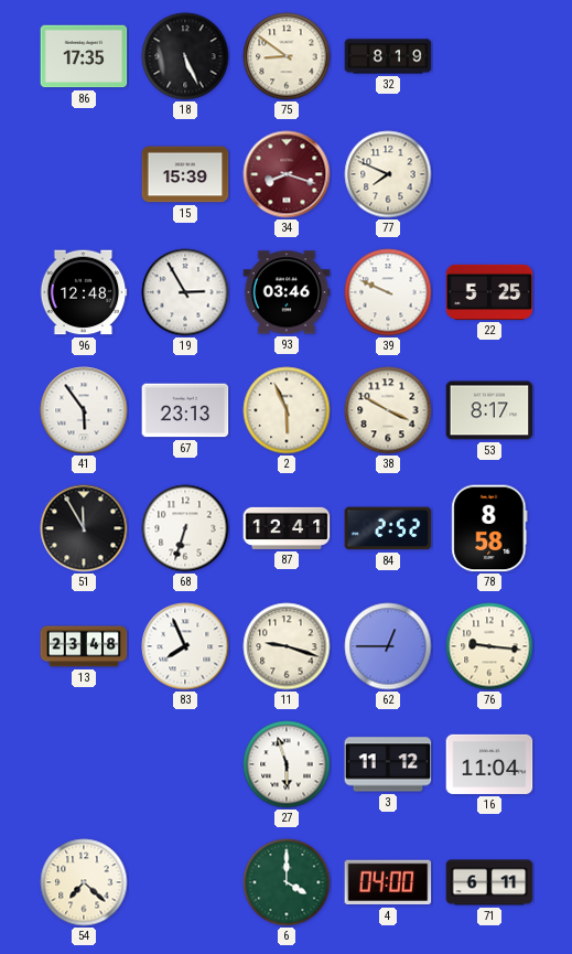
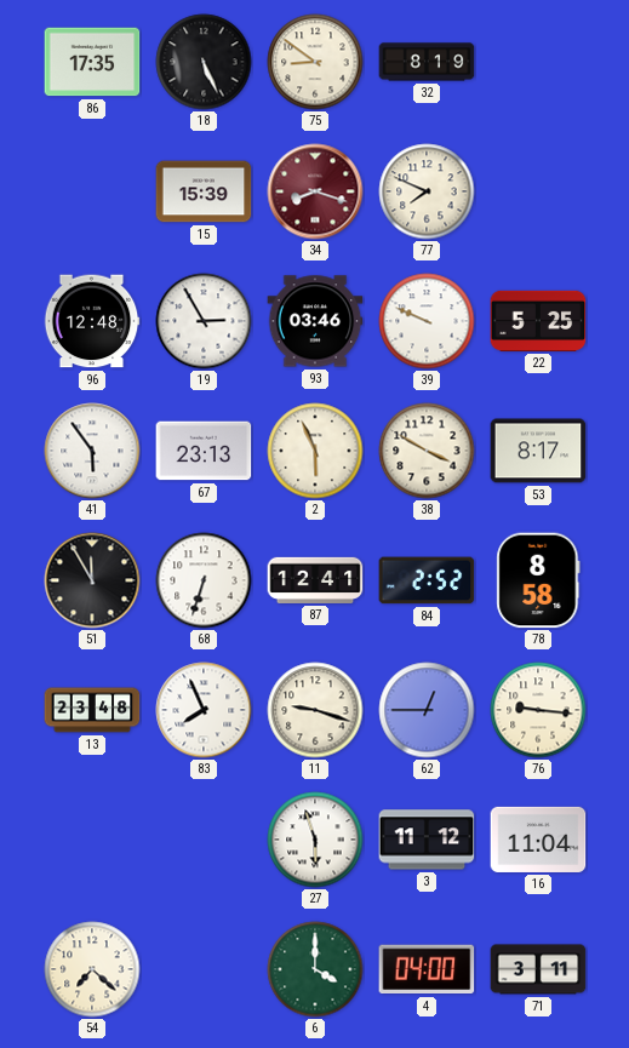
71: 6:11 -> 3:11 (538, 969)
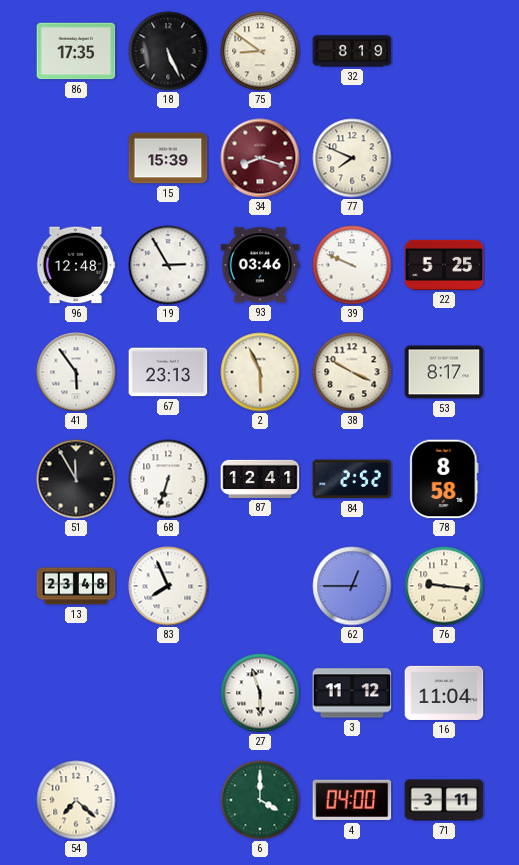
11: 9:18 -> none (315, 710)
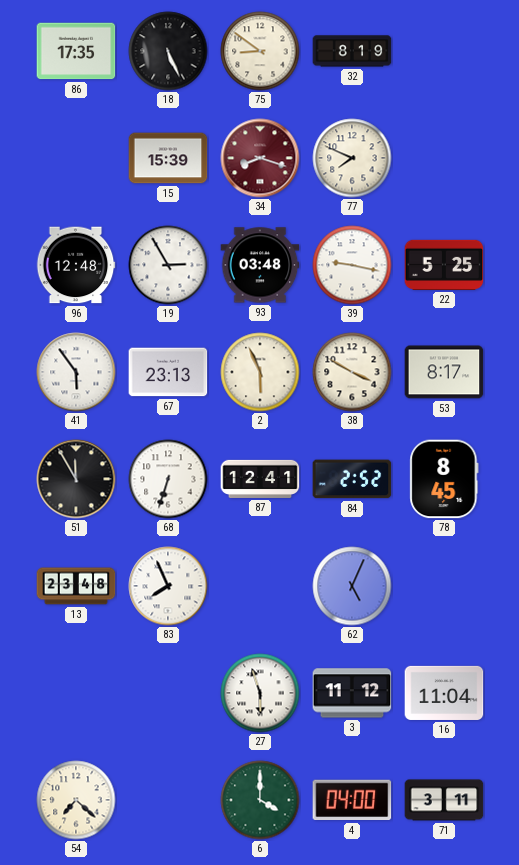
93: 03:46 -> 03:48 (260, 265)
39: 9:49 -> 9:17 (352, 265)
78: 8:58 -> 8:45 (444, 479)
62: 12:45 -> 5:04 (352, 586)
76: 9:16 -> none (444, 586)
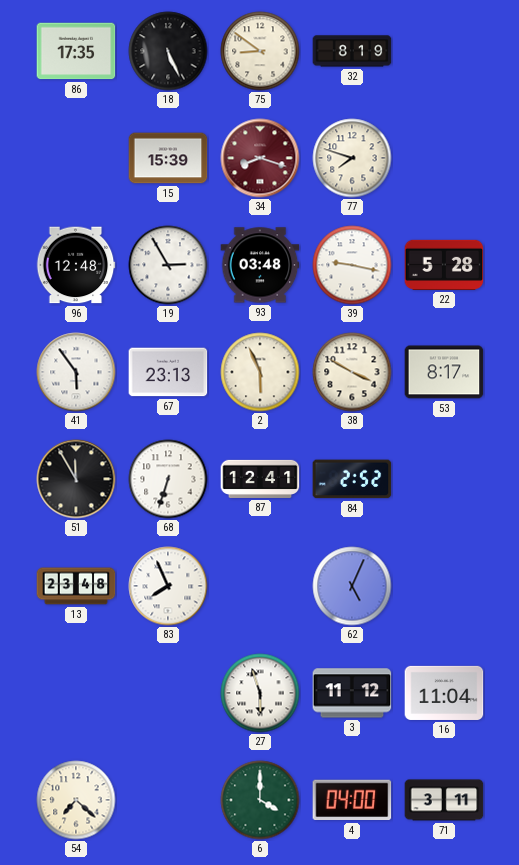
77: 7:49 -> 7:48 (352, 158)
22: 5:25 -> 5:28 (444, 265)
78: 8:45 -> none (444, 479)
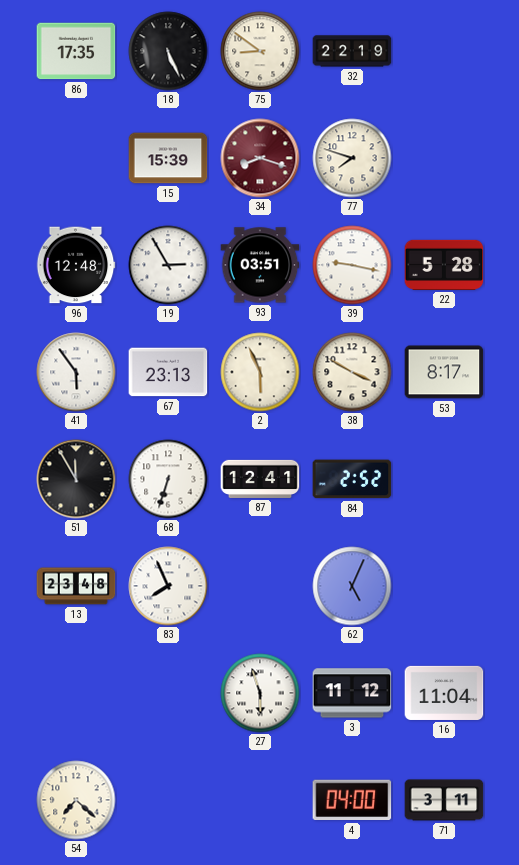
32: 8:19 -> 22:19 (352, 51)
93: 03:48 -> 03:51 (260, 265)
6: 4:00 -> none (260, 800)
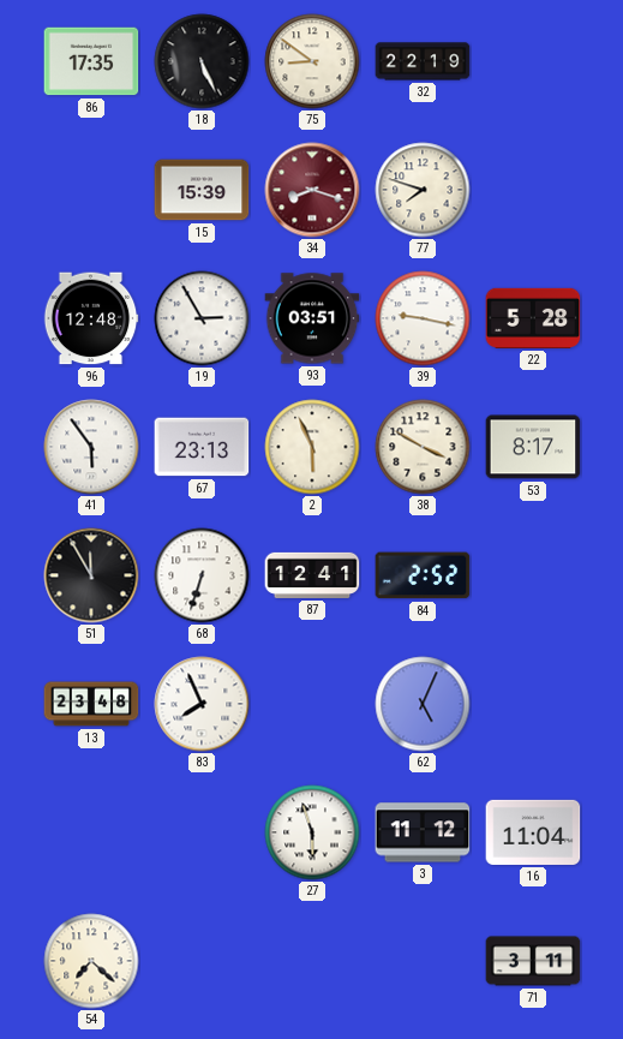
4: 04:00 -> none (352, 800)
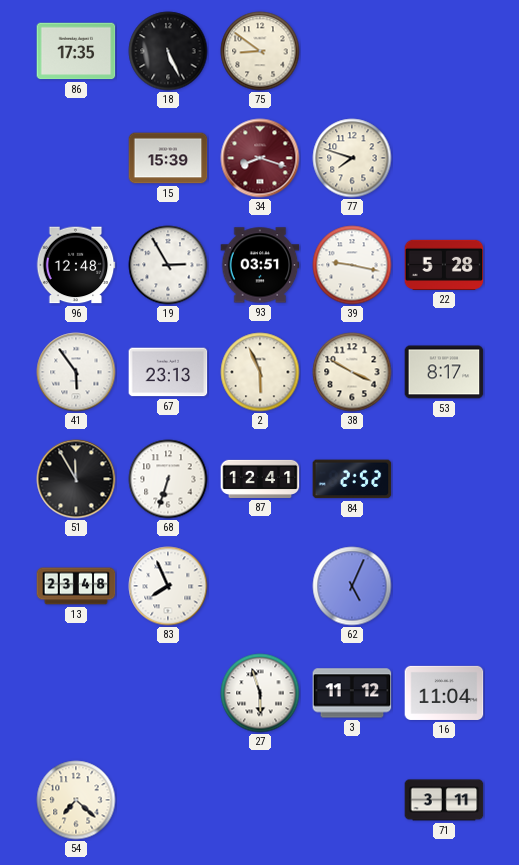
32: 22:19 -> none (423, 61)
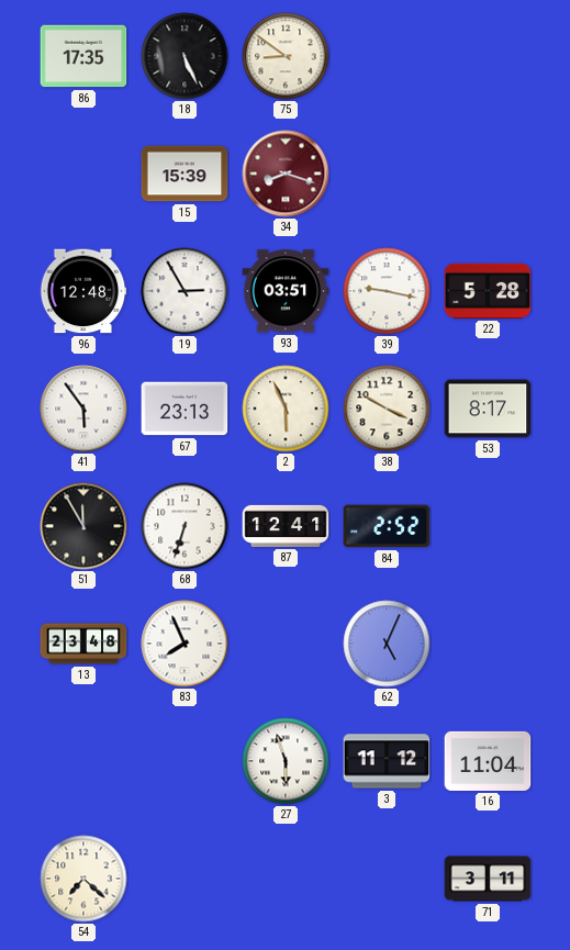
77: 7:48 -> none (352, 158)
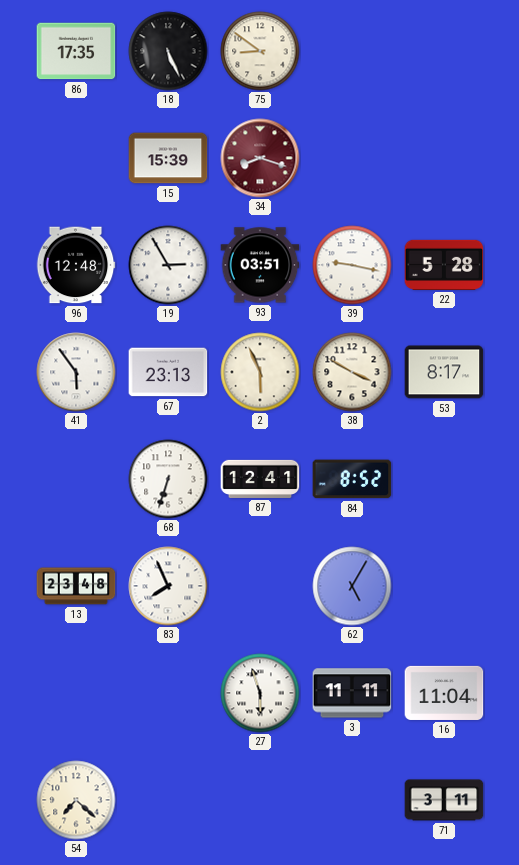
51: 11:55 -> none (83, 526)
84: 2:52 -> 8:52 (352, 479)
62: 5:04 -> 5:05 (352, 586)
3: 11:12 -> 11:11 (352, 693)
